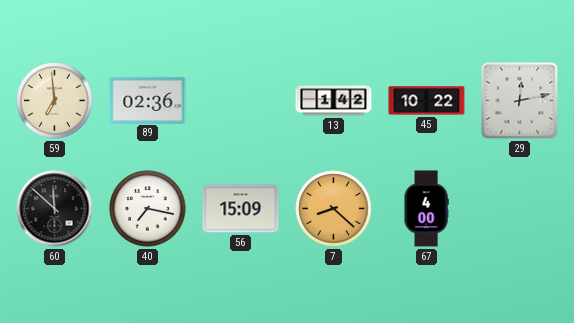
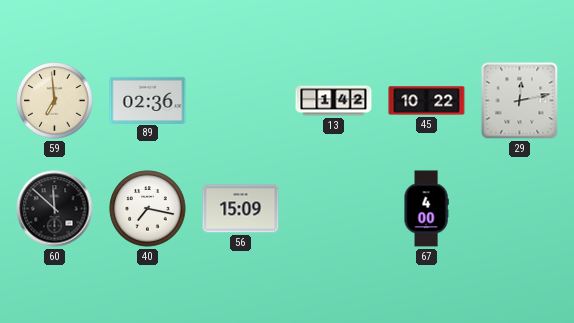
7: 8:22 -> none (334, 209)
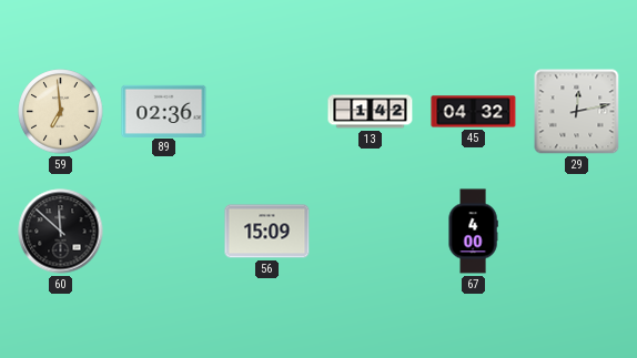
45: 10:22 -> 04:32 (474, 112)
40: 7:17 -> none (148, 209)
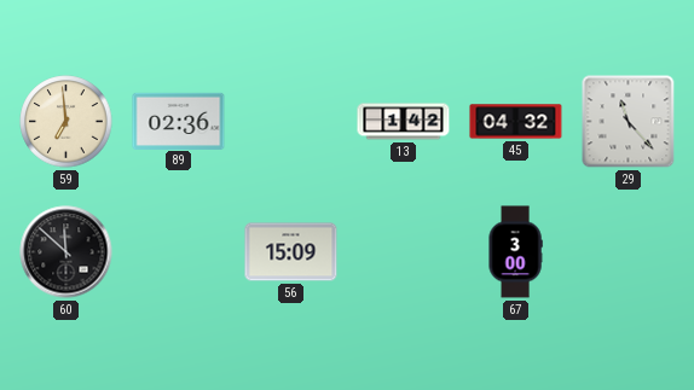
29: 12:13 -> 11:23 (629, 122)
67: 4:00 -> 3:00 (515, 252)
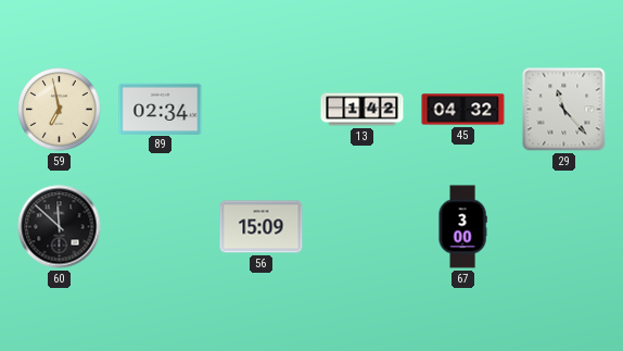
59: 6:59 -> 6:58 (60, 110)
89: 02:36 -> 02:34 (161, 109)
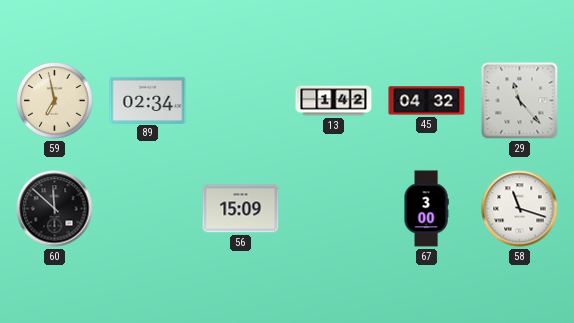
58: none -> 11:18 (520, 209)
